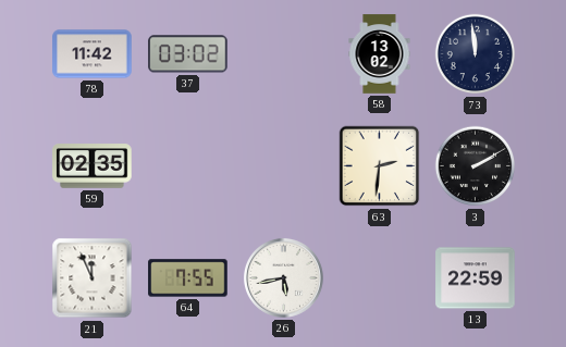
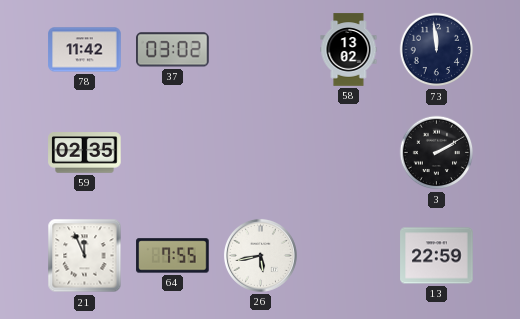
63: 2:31 -> none (380, 166)
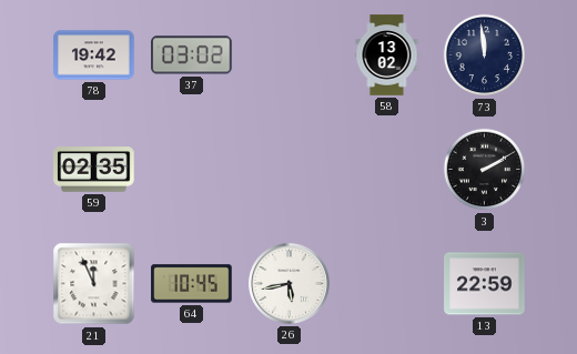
78: 11:42 -> 19:42 (94, 55)
64: 7:55 -> 10:45 (192, 284)
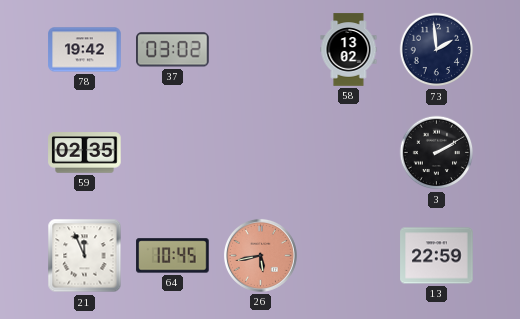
73: 11:59 -> 1:59 (437, 50)
26 dial: white -> salmon (260, 255)
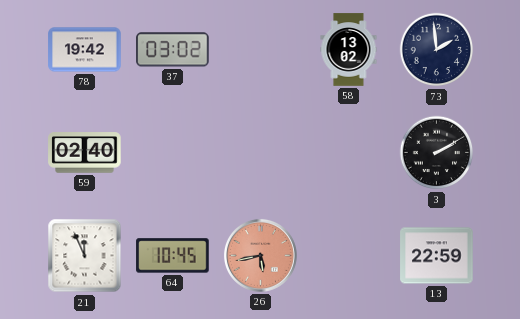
59: 02:35 -> 02:40 (85, 153)
